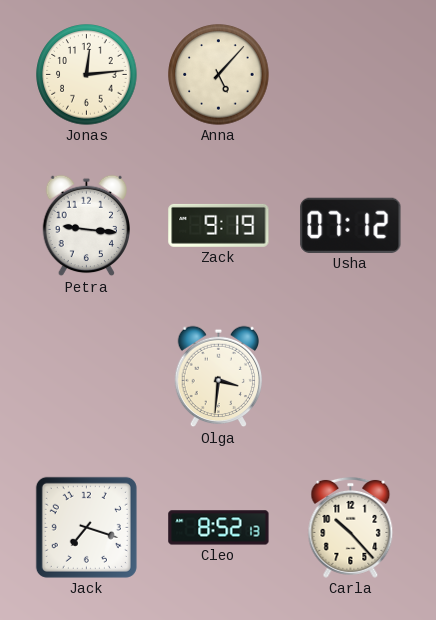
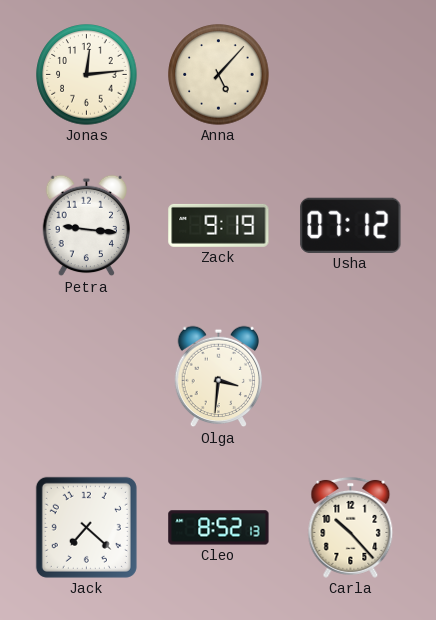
Jack: 7:18 -> 7:22 (86, 527)
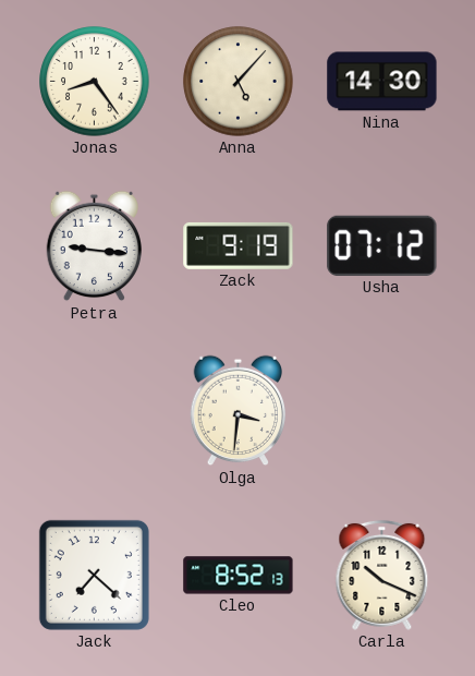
Jonas: 12:14 -> 8:24 (95, 82)
Nina: none -> 14:30 (382, 82)
Carla: 10:23 -> 10:19 (382, 575)
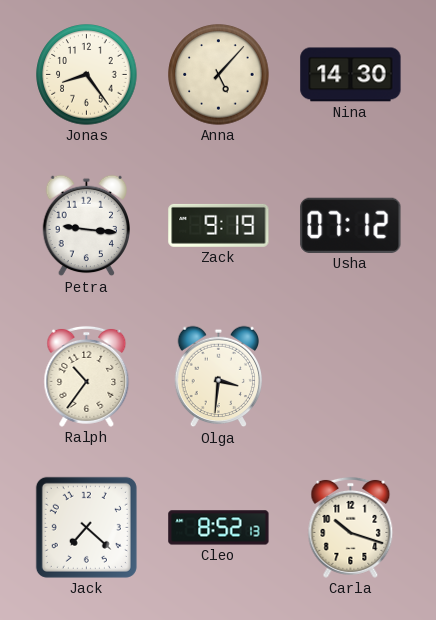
Ralph: none -> 10:36 (87, 376)
Carla: 10:19 -> 10:18 (351, 527)
